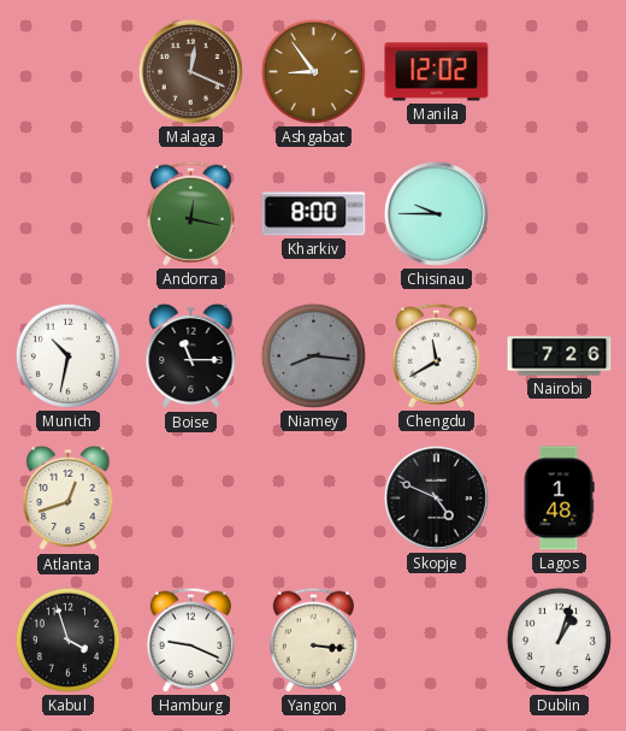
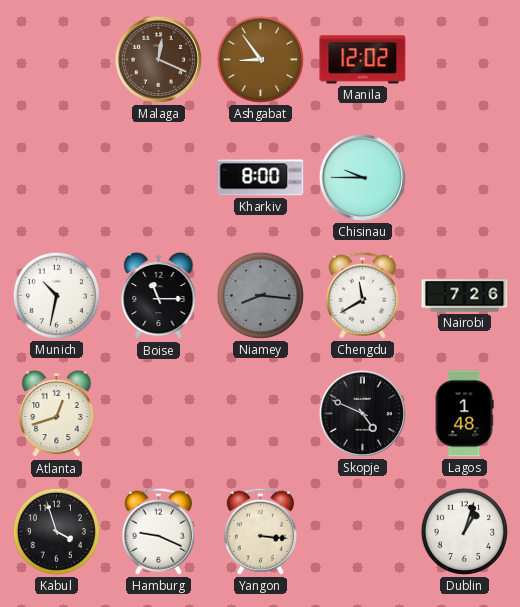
Andorra: 12:17 -> none (190, 213)
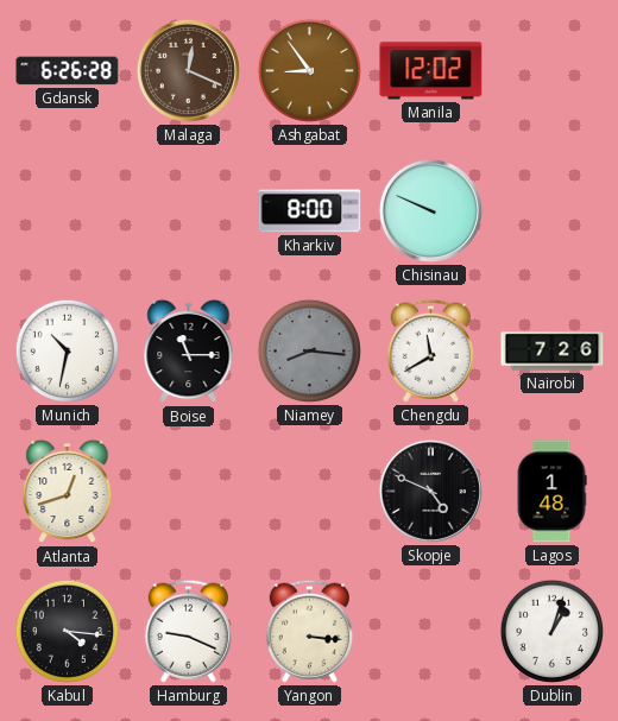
Gdansk: none -> 6:26 (68, 71)
Chisinau: 9:45 -> 9:49 (430, 210)
Kabul: 3:57 -> 4:16 (67, 631)
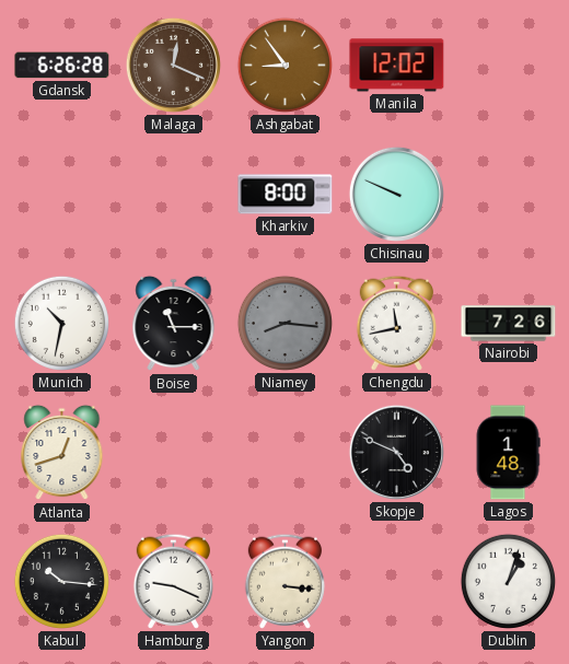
Chengdu: 11:40 -> 11:43 (396, 323)
Kabul: 4:16 -> 10:16 (61, 581)
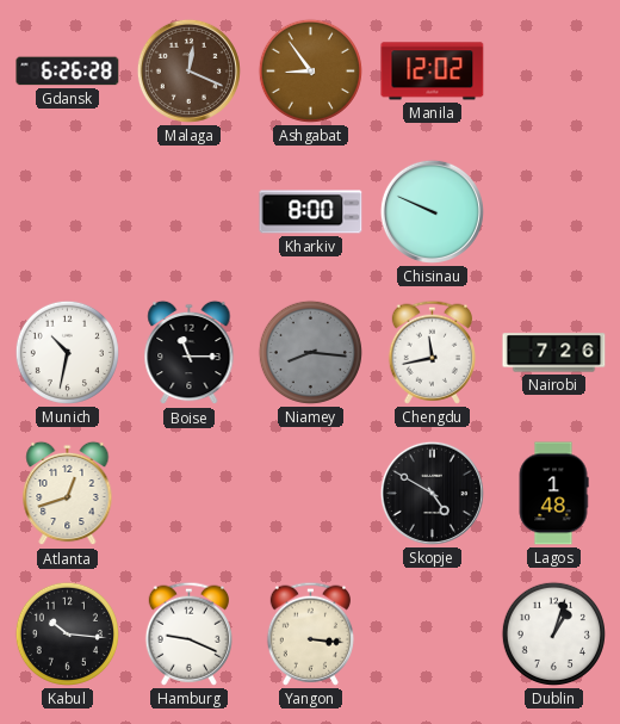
Skopje: 4:49 -> 4:50 (432, 493)
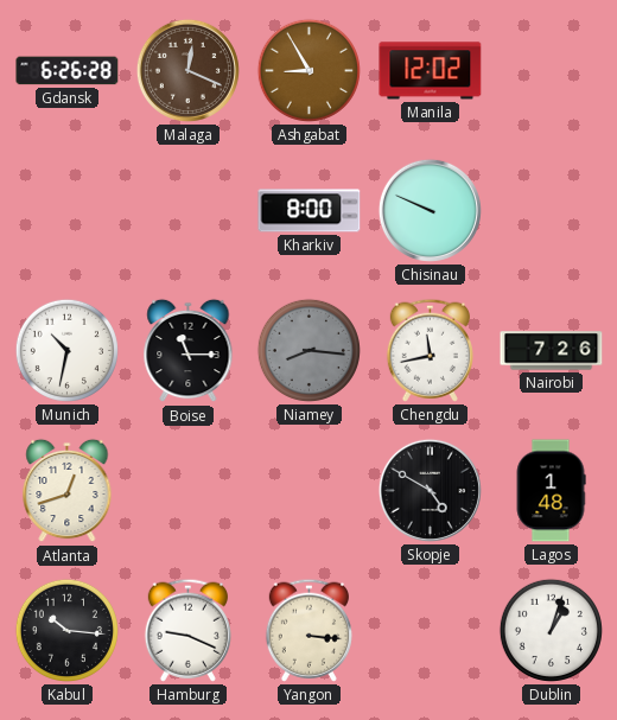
Ashgabat: 8:54 -> 8:55 (308, 70)
